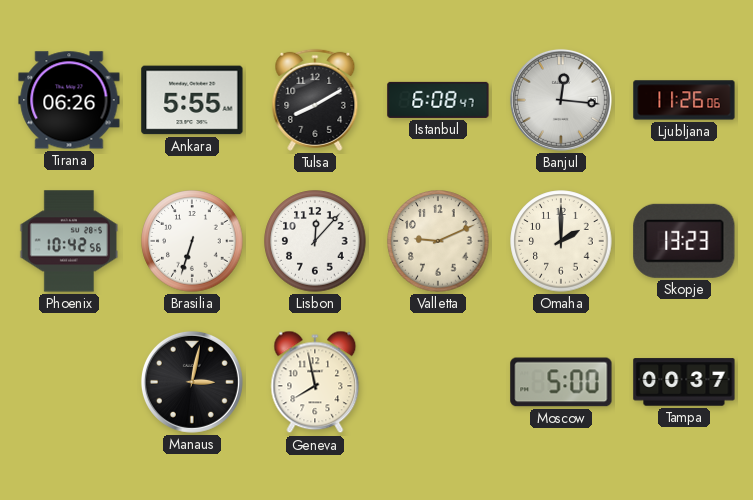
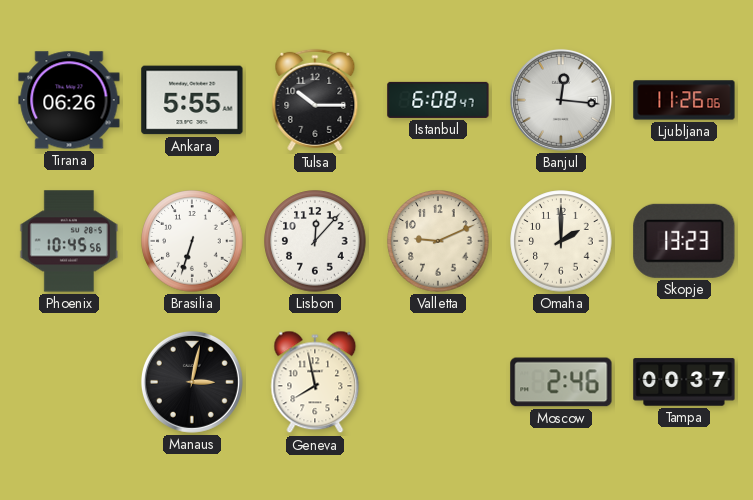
Tulsa: 8:10 -> 10:15 (315, 100)
Phoenix: 10:42 -> 10:45 (69, 241)
Moscow: 5:00 -> 2:46 (561, 382)
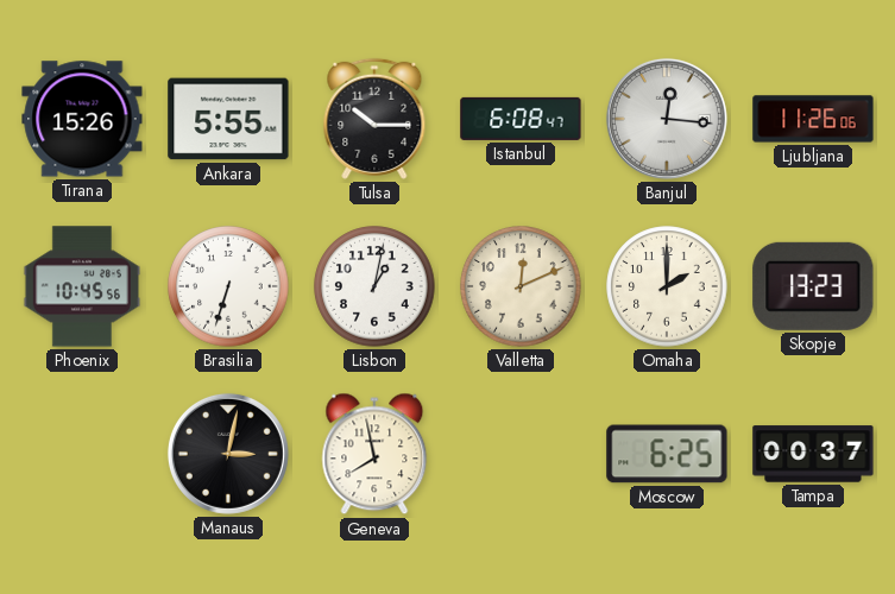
Tirana: 06:26 -> 15:26 (82, 119)
Lisbon: 12:07 -> 1:02 (374, 286)
Valletta: 9:11 -> 12:11 (521, 286)
Moscow: 2:46 -> 6:25 (667, 454)
